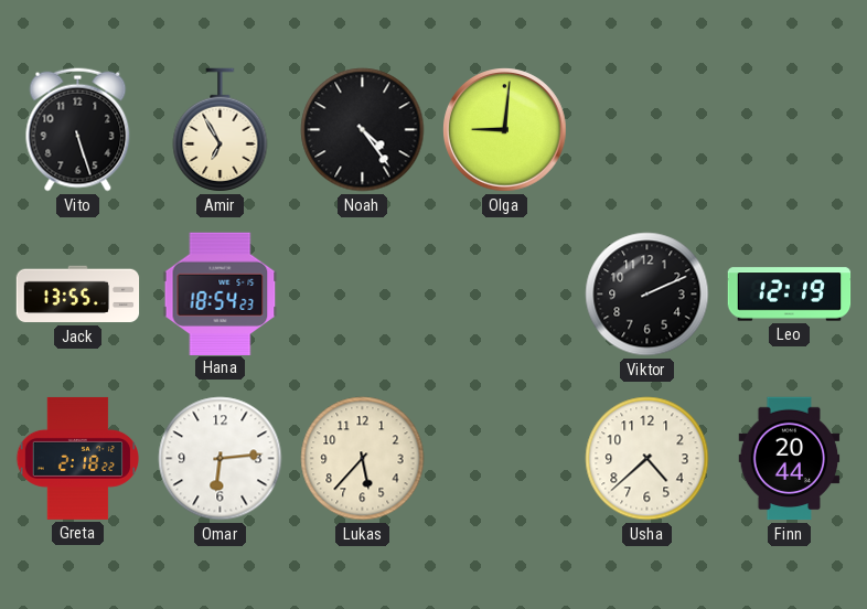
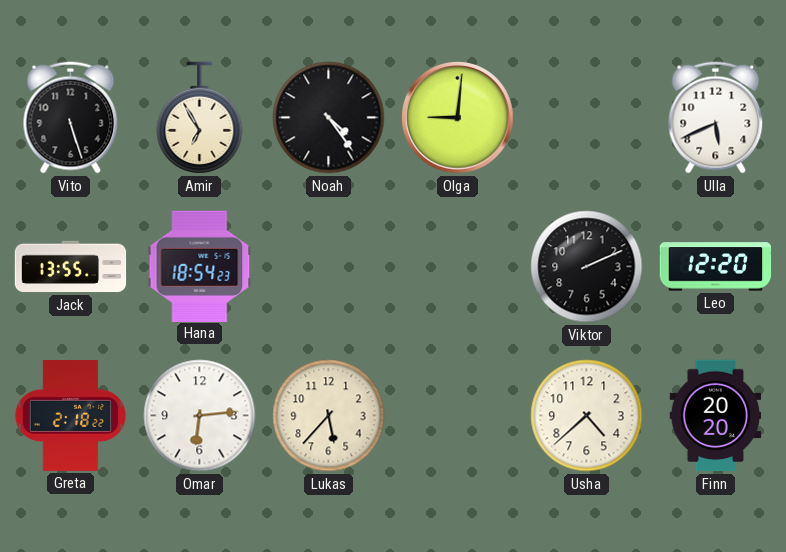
Ulla: none -> 5:41 (716, 118)
Leo: 12:19 -> 12:20 (716, 267)
Finn: 20:44 -> 20:20 (716, 416)
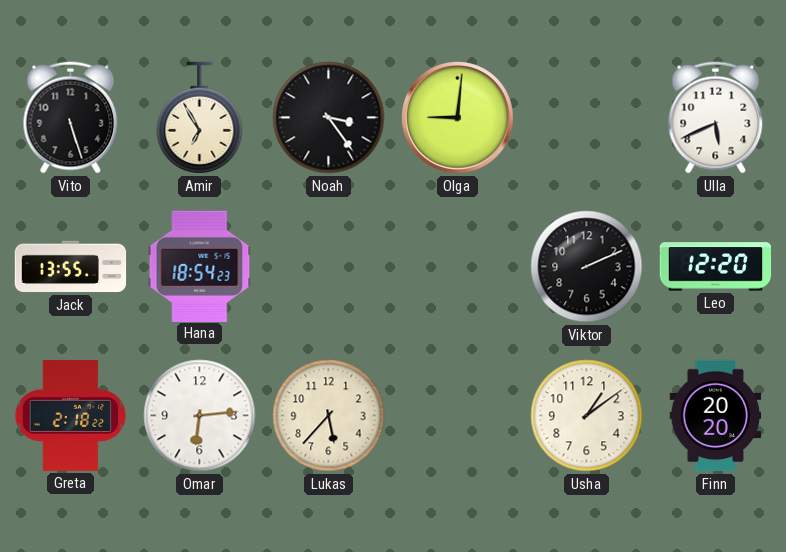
Noah: 4:24 -> 3:24 (329, 118)
Usha: 4:38 -> 1:09 (587, 416)
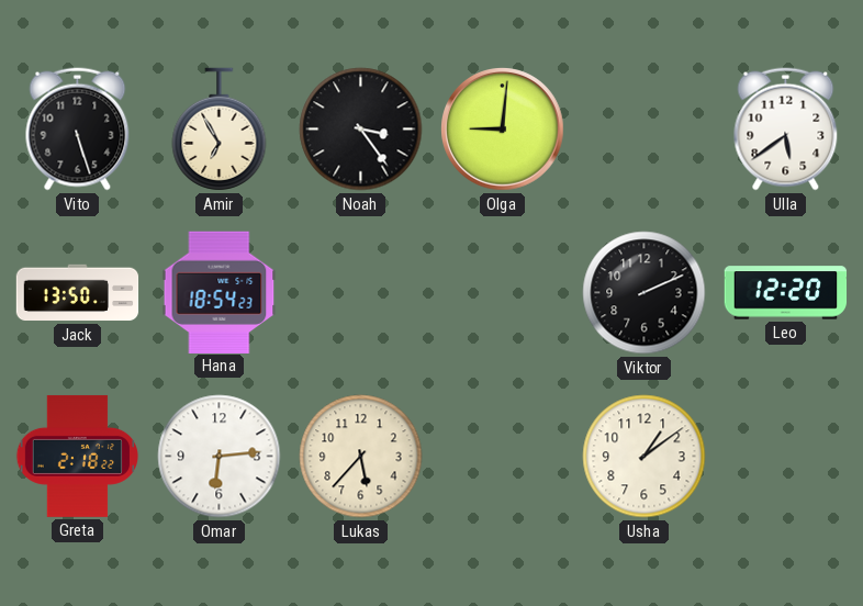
Ulla: 5:41 -> 5:39 (786, 130)
Jack: 13:55 -> 13:50 (78, 293)
Finn: 20:20 -> none (716, 416)
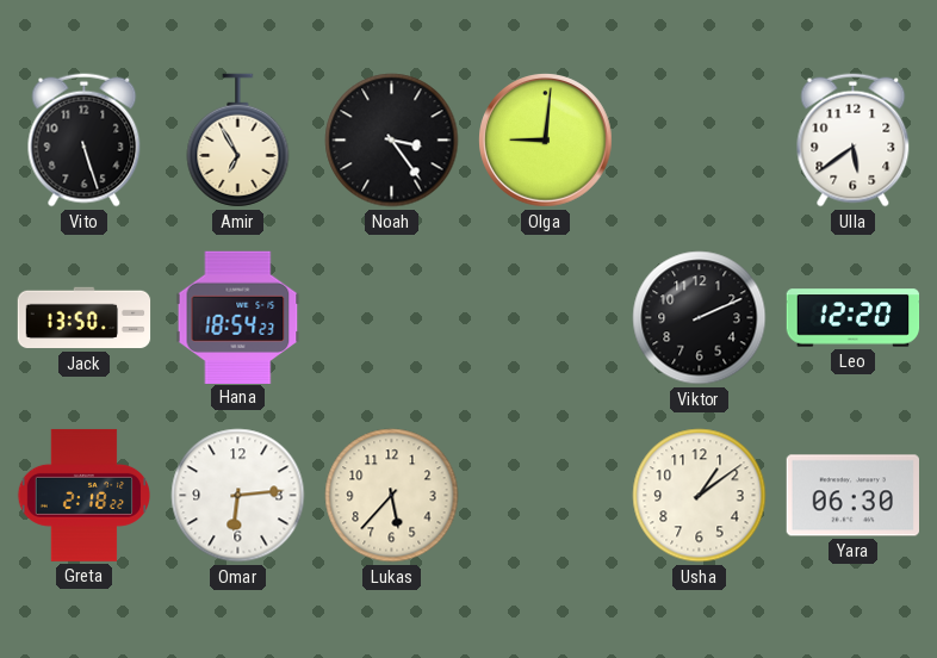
Yara: none -> 06:30 (852, 496)
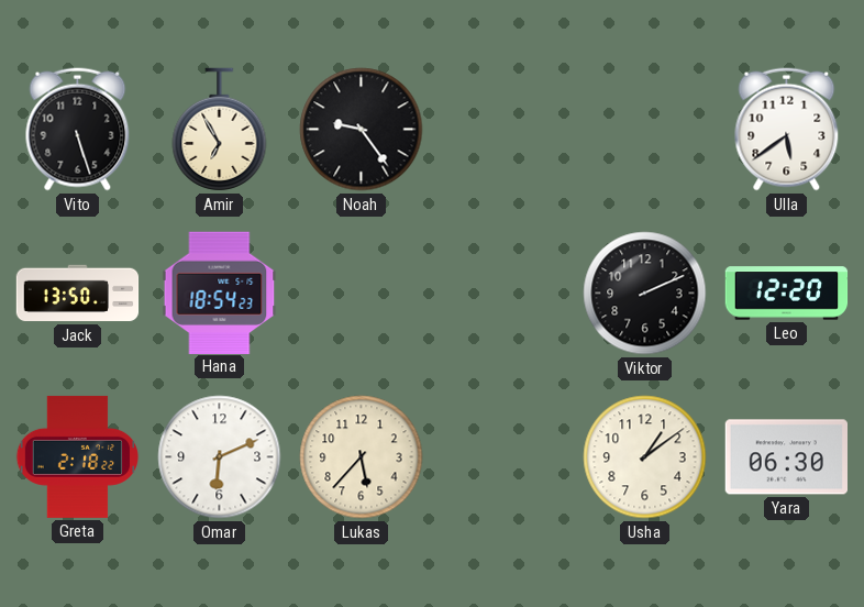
Noah: 3:24 -> 9:24 (362, 130)
Olga: 9:01 -> none (546, 141)
Omar: 6:14 -> 6:11 (220, 457)
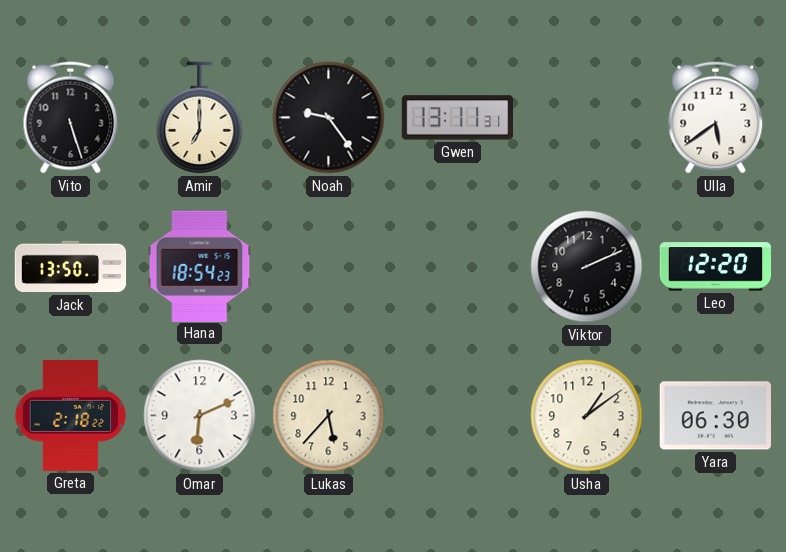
Amir: 6:55 -> 7:00 (200, 118)
Gwen: none -> 13:11 (458, 118)
